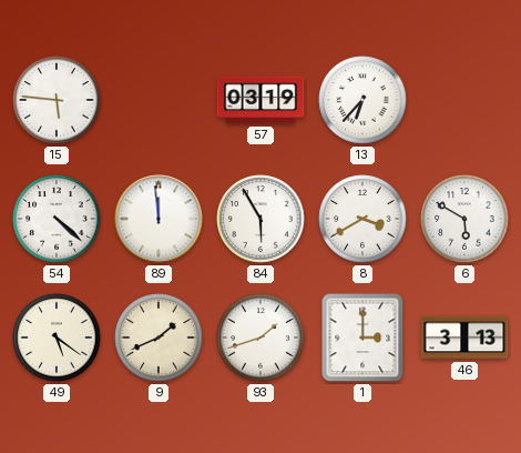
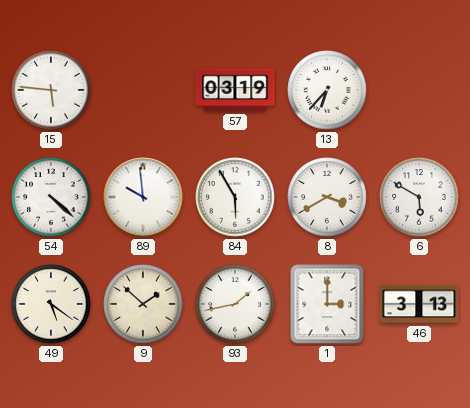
89: 11:59 -> 9:59 (143, 197)
9: 1:41 -> 1:52 (143, 304)
93: 1:42 -> 1:43 (235, 304)
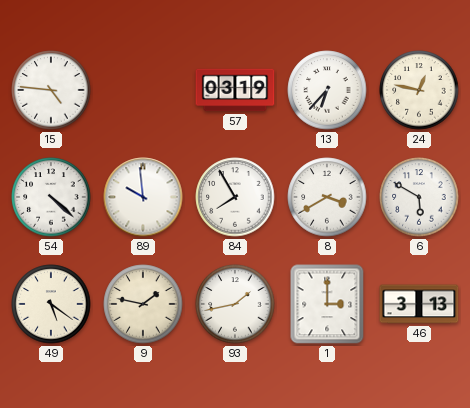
15: 5:46 -> 4:46 (51, 90)
24: none -> 12:47 (419, 90)
84: 5:55 -> 7:55 (235, 197)
9: 1:52 -> 1:47 (143, 304)
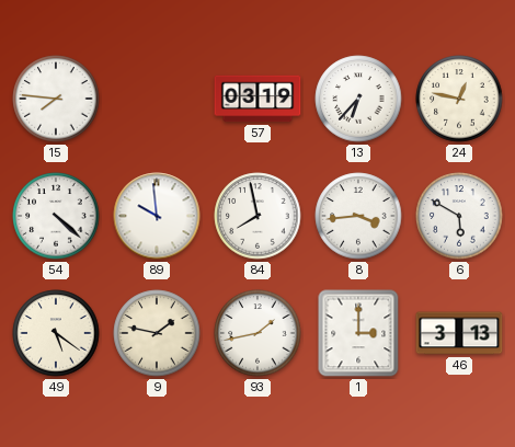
15: 4:46 -> 7:46 (56, 99)
84: 7:55 -> 7:58 (257, 216)
8: 3:40 -> 3:44 (358, 216)
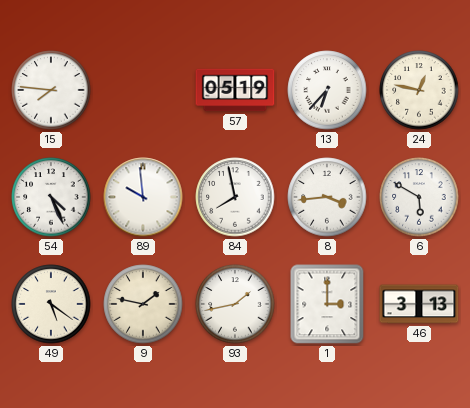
57: 03:19 -> 05:19 (235, 90)
54: 4:22 -> 4:26 (51, 197)
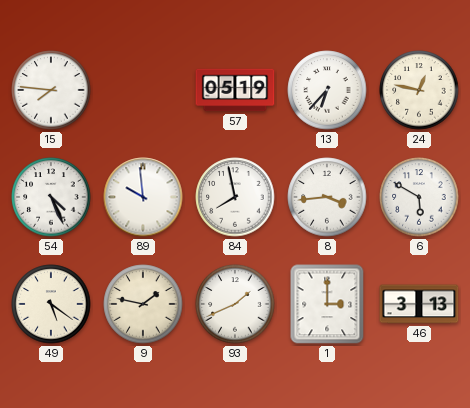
93: 1:43 -> 1:41 (235, 304)
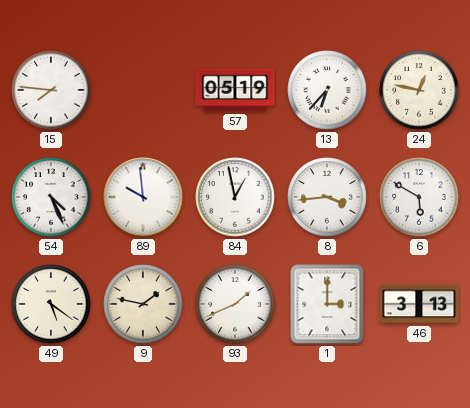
84: 7:58 -> 12:58 (235, 197)
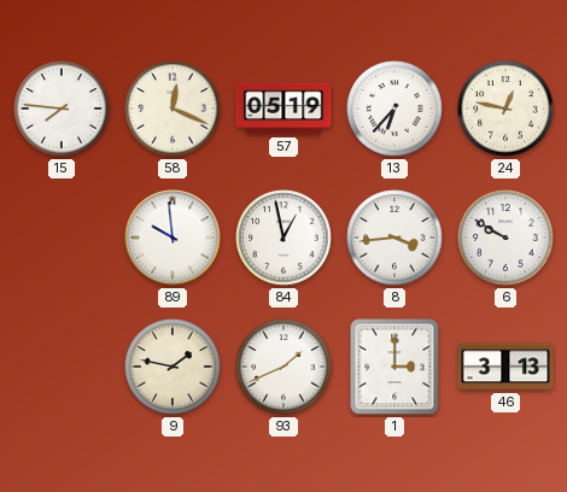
58: none -> 12:19 (173, 109)
54: 4:26 -> none (51, 197)
6: 5:50 -> 9:50 (505, 238)
49: 5:21 -> none (51, 304)
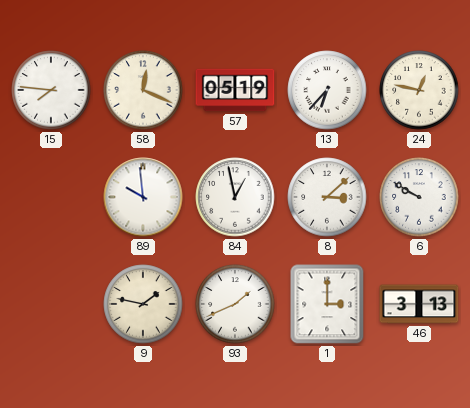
8: 3:44 -> 3:08 (327, 197)
